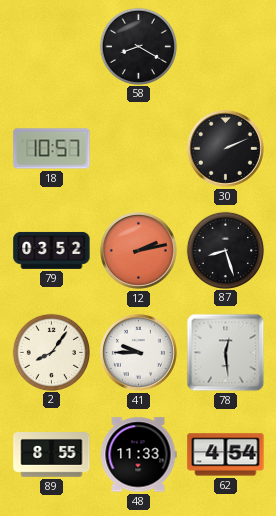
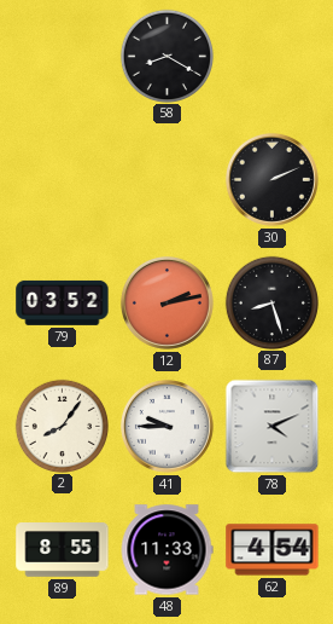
18: 10:57 -> none (52, 149)
78: 12:29 -> 4:11 (273, 427)
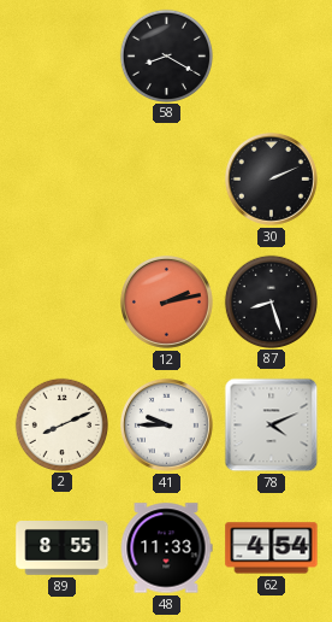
79: 03:52 -> none (63, 302)
2: 8:06 -> 8:11 (61, 424)
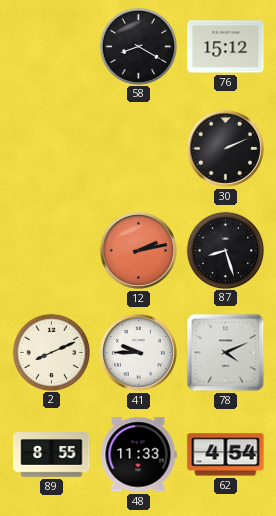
76: none -> 15:12 (226, 47)
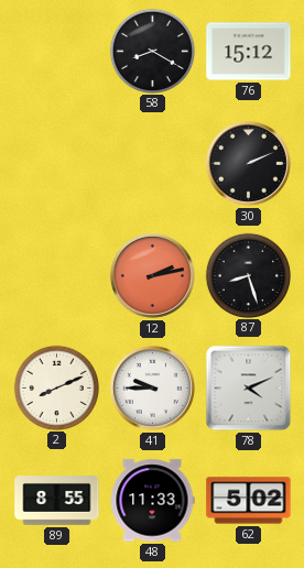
62: 4:54 -> 5:02 (249, 501)
